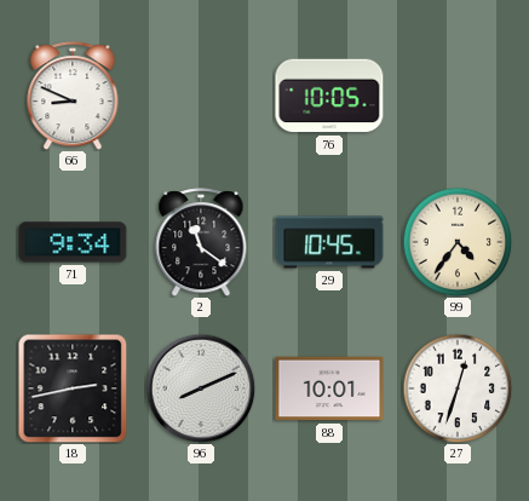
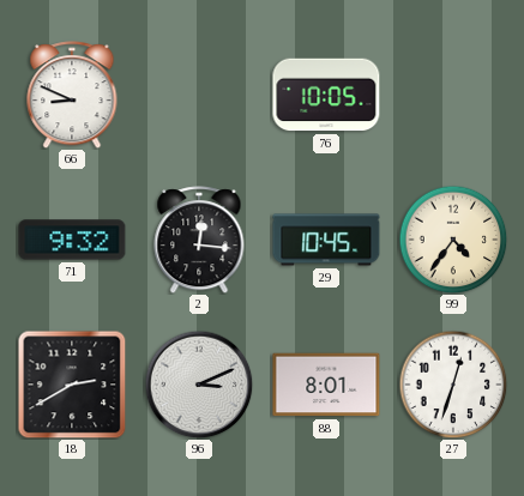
71: 9:34 -> 9:32 (72, 240)
2: 11:21 -> 12:16 (199, 240)
18: 2:43 -> 2:40 (72, 385)
96: 8:11 -> 3:11 (199, 385)
88: 10:01 -> 8:01 (326, 385)
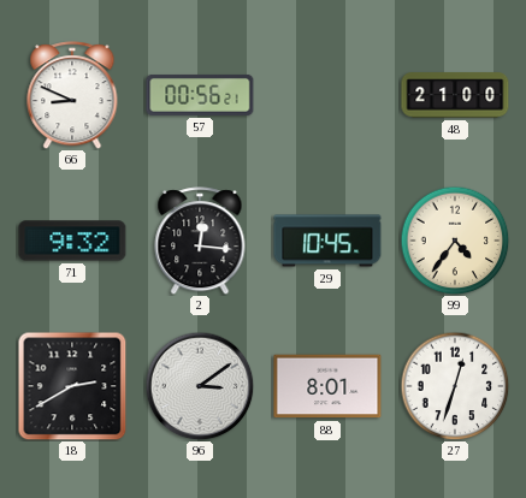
57: none -> 00:56 (200, 95)
76: 10:05 -> none (326, 95)
48: none -> 21:00 (455, 95)
96: 3:11 -> 3:09 (200, 386)
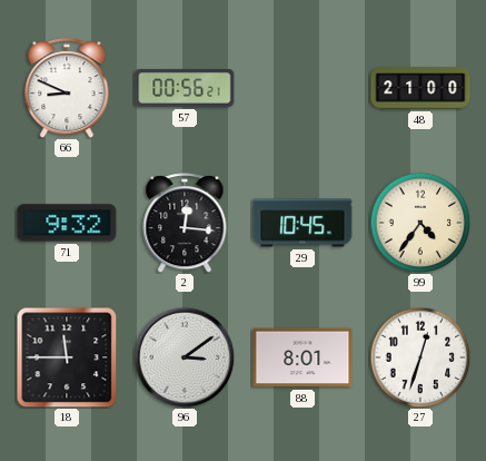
18: 2:40 -> 11:45 (67, 357)
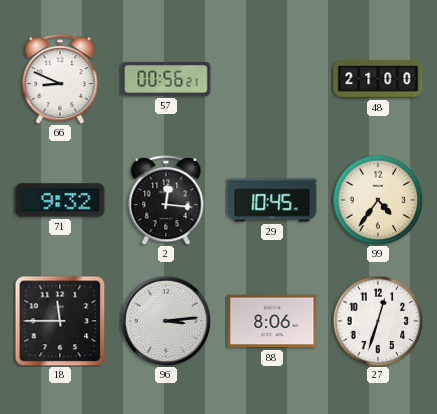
96: 3:09 -> 3:14 (166, 321)
88: 8:01 -> 8:06 (272, 321)
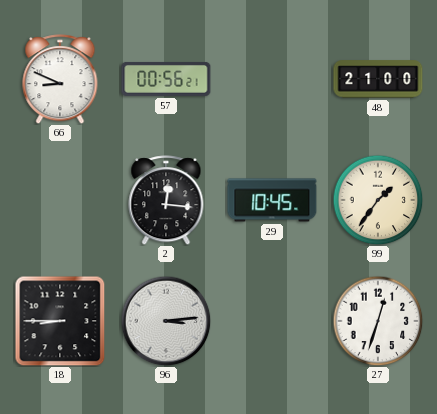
71: 9:32 -> none (60, 200)
99: 4:36 -> 1:36 (378, 200)
18: 11:45 -> 8:45 (60, 321)
88: 8:06 -> none (272, 321)
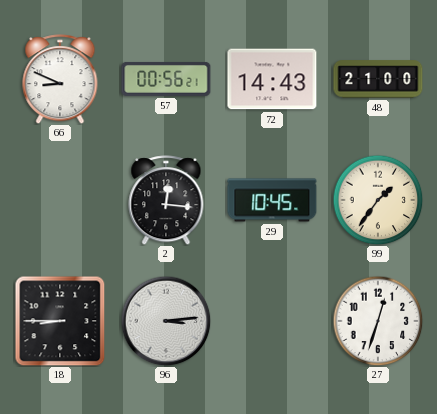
72: none -> 14:43 (272, 79)
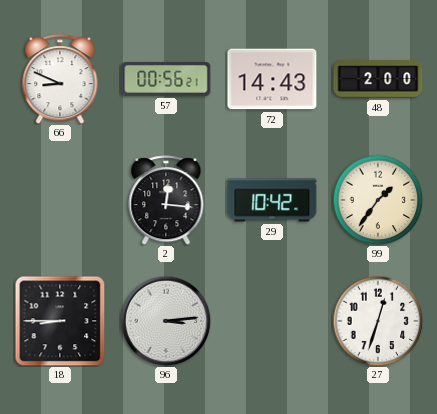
48: 21:00 -> 2:00 (378, 79)
29: 10:45 -> 10:42 (272, 200)
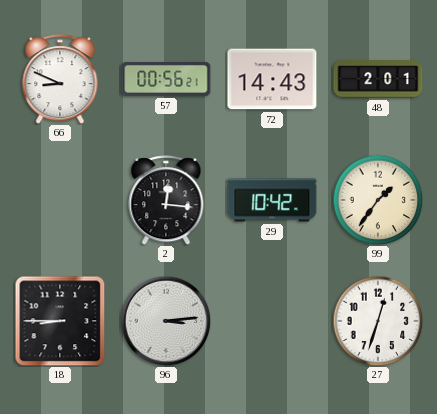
48: 2:00 -> 2:01 (378, 79)
